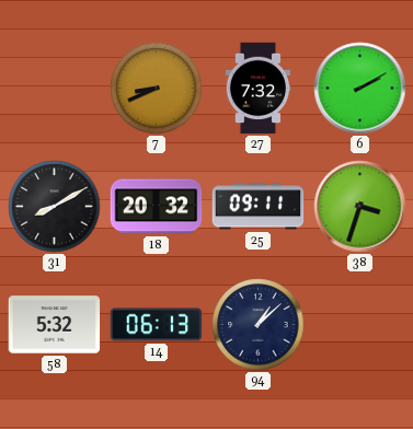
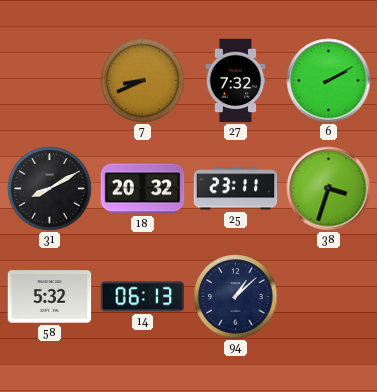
25: 09:11 -> 23:11 (236, 189)
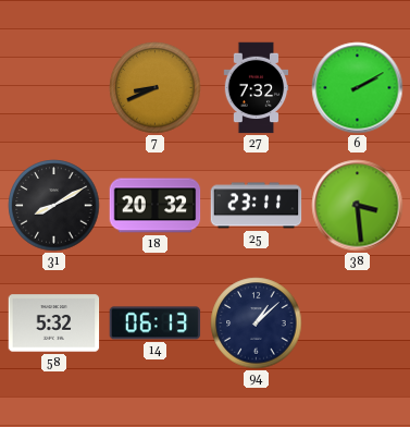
38: 3:33 -> 3:29 (358, 206)
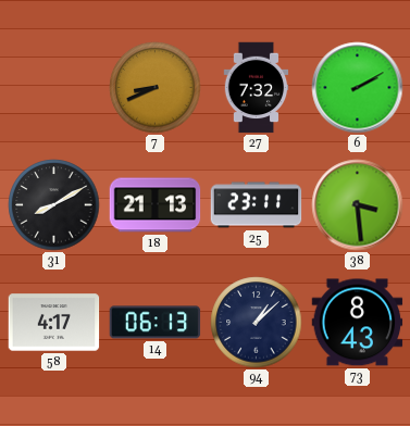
18: 20:32 -> 21:13 (156, 205)
58: 5:32 -> 4:17 (54, 323)
73: none -> 8:43 (358, 323)
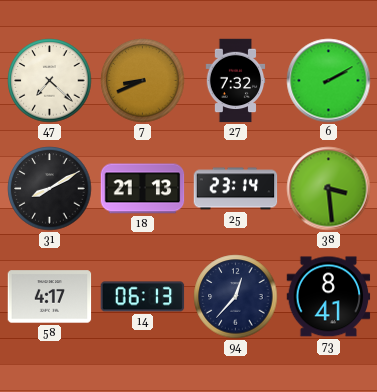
47: none -> 7:22 (50, 81)
25: 23:11 -> 23:14 (236, 189)
94: 1:08 -> 12:37 (236, 297)
73: 8:43 -> 8:41 (329, 297)
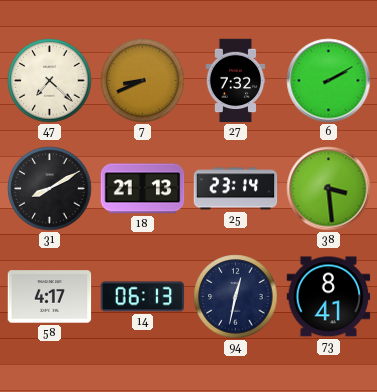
94: 12:37 -> 12:32 (236, 297)
